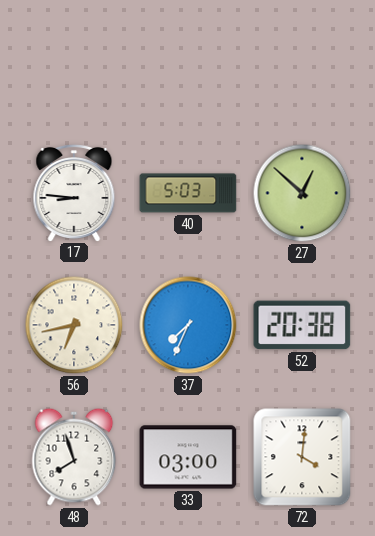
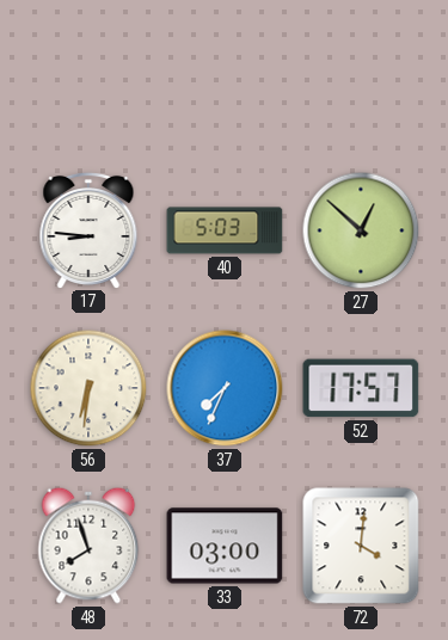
56: 6:43 -> 6:31 (88, 388)
52: 20:38 -> 17:57 (361, 388)
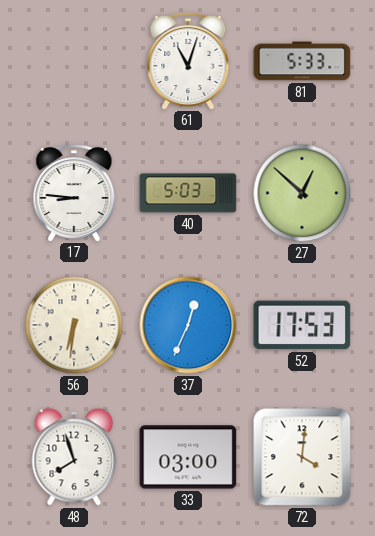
61: none -> 11:03 (188, 60)
81: none -> 5:33 (302, 61)
37: 7:34 -> 12:34 (188, 325)
52: 17:57 -> 17:53 (302, 325)
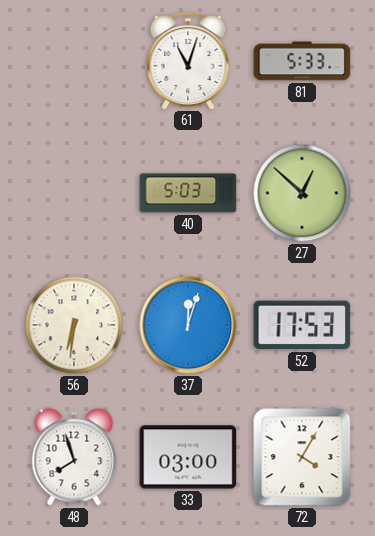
17: 8:46 -> none (74, 192)
37: 12:34 -> 12:03 (188, 325)
72: 4:01 -> 4:05 (302, 457)
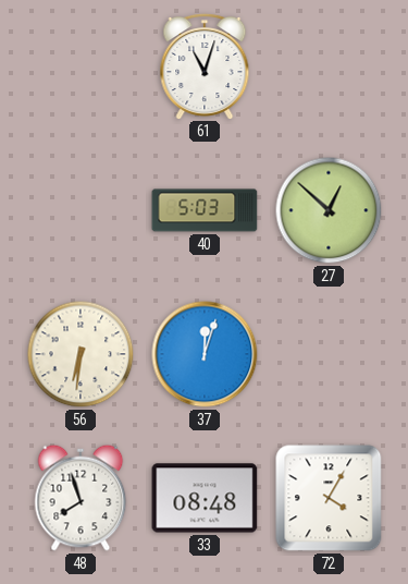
81: 5:33 -> none (302, 61)
52: 17:53 -> none (302, 325)
33: 03:00 -> 08:48 (205, 498)
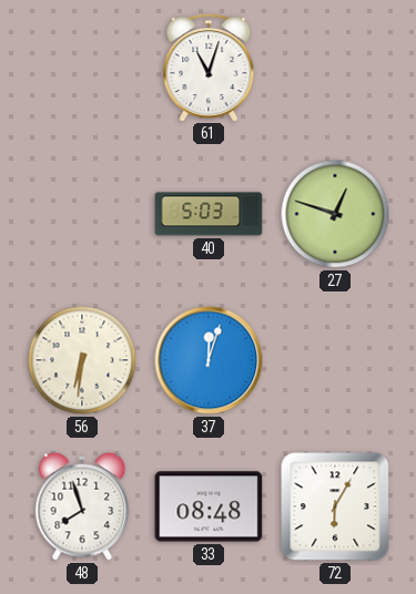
27: 12:52 -> 12:48 (335, 214)
72: 4:05 -> 6:05 (335, 506)
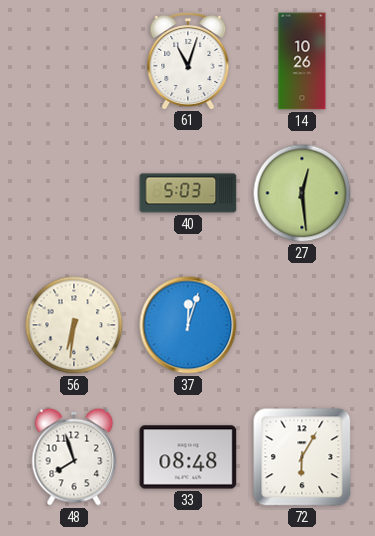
14: none -> 10:26 (302, 61)
27: 12:48 -> 12:29 (302, 193)
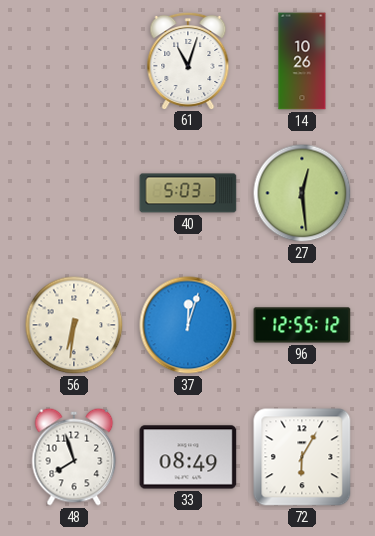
96: none -> 12:55 (302, 325)
33: 08:48 -> 08:49 (188, 457)
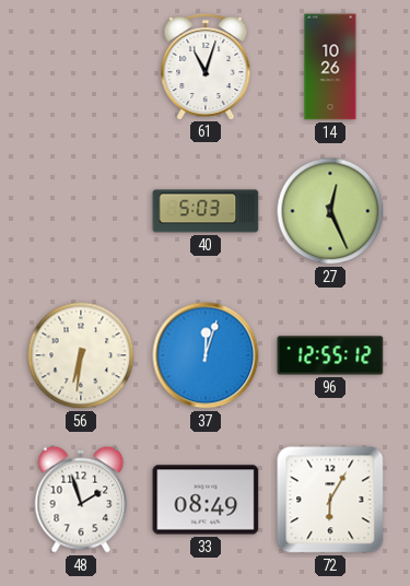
27: 12:29 -> 12:26 (330, 211)
48: 7:57 -> 1:57 (81, 500)
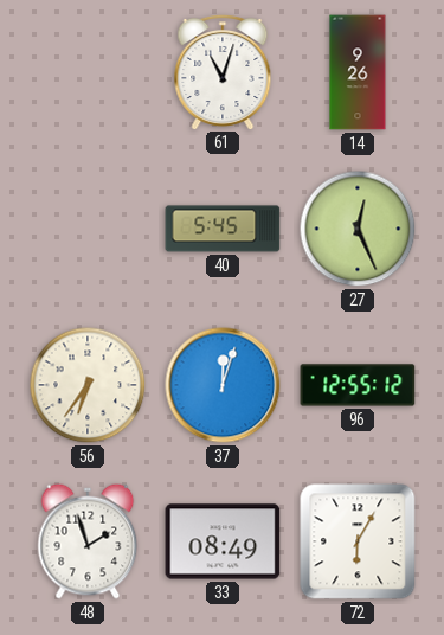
14: 10:26 -> 9:26 (358, 72)
40: 5:03 -> 5:45 (223, 229)
56: 6:31 -> 6:36 (88, 385)
